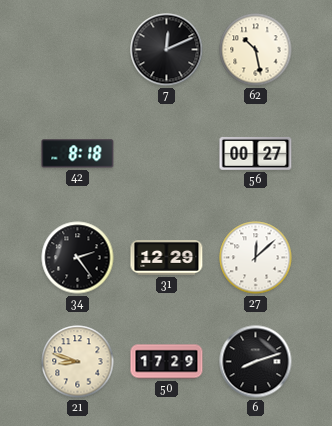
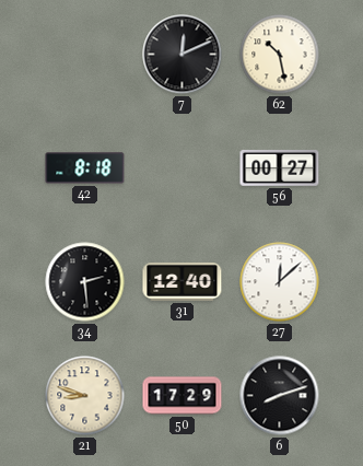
34: 2:24 -> 2:29 (85, 282)
31: 12:29 -> 12:40 (183, 282)
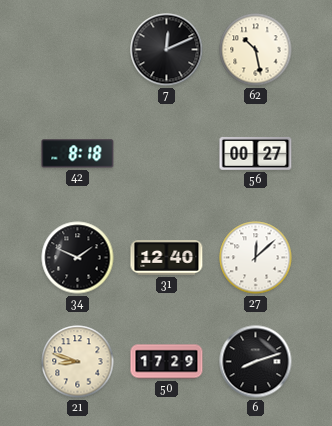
34: 2:29 -> 1:49 (78, 258)
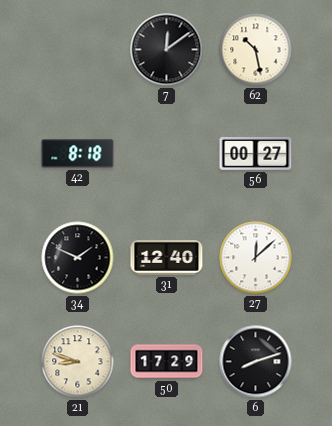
7: 12:11 -> 12:09 (167, 50)
